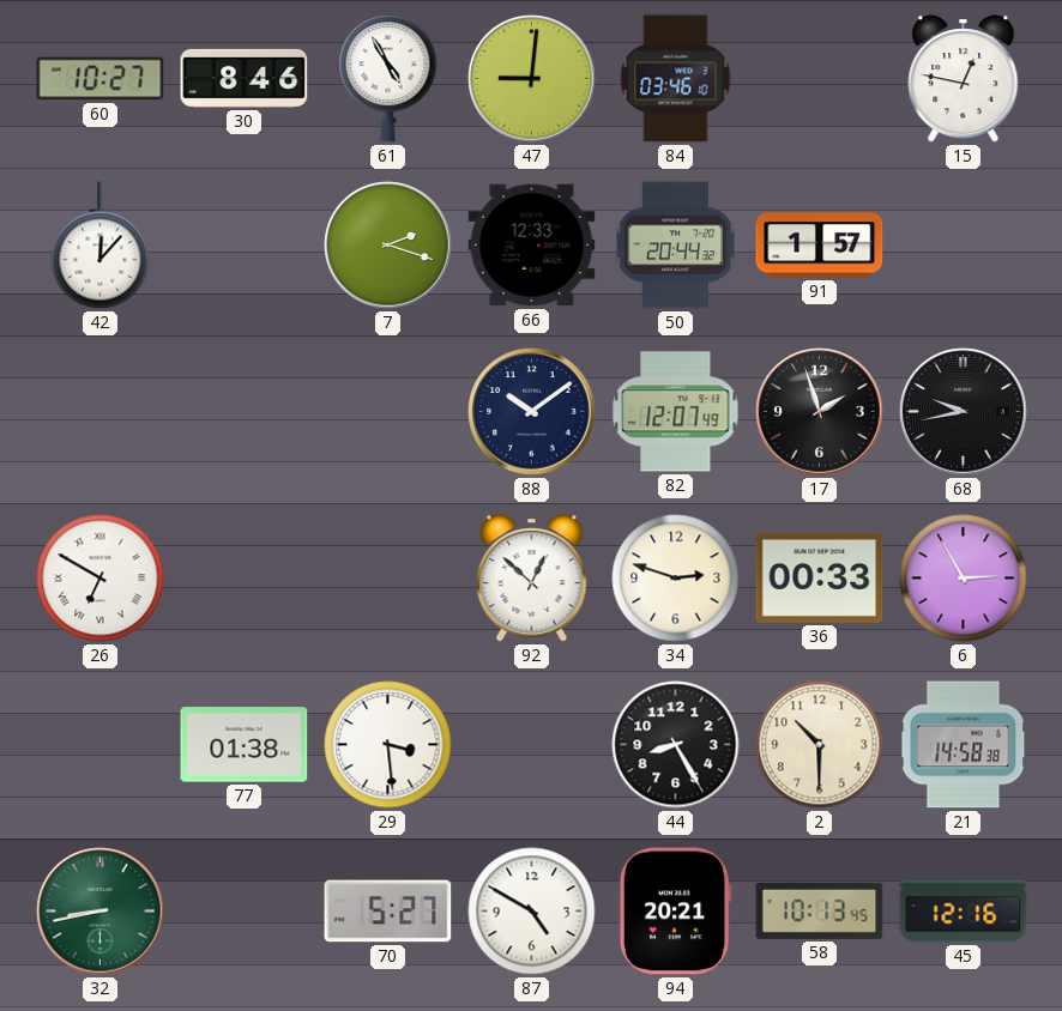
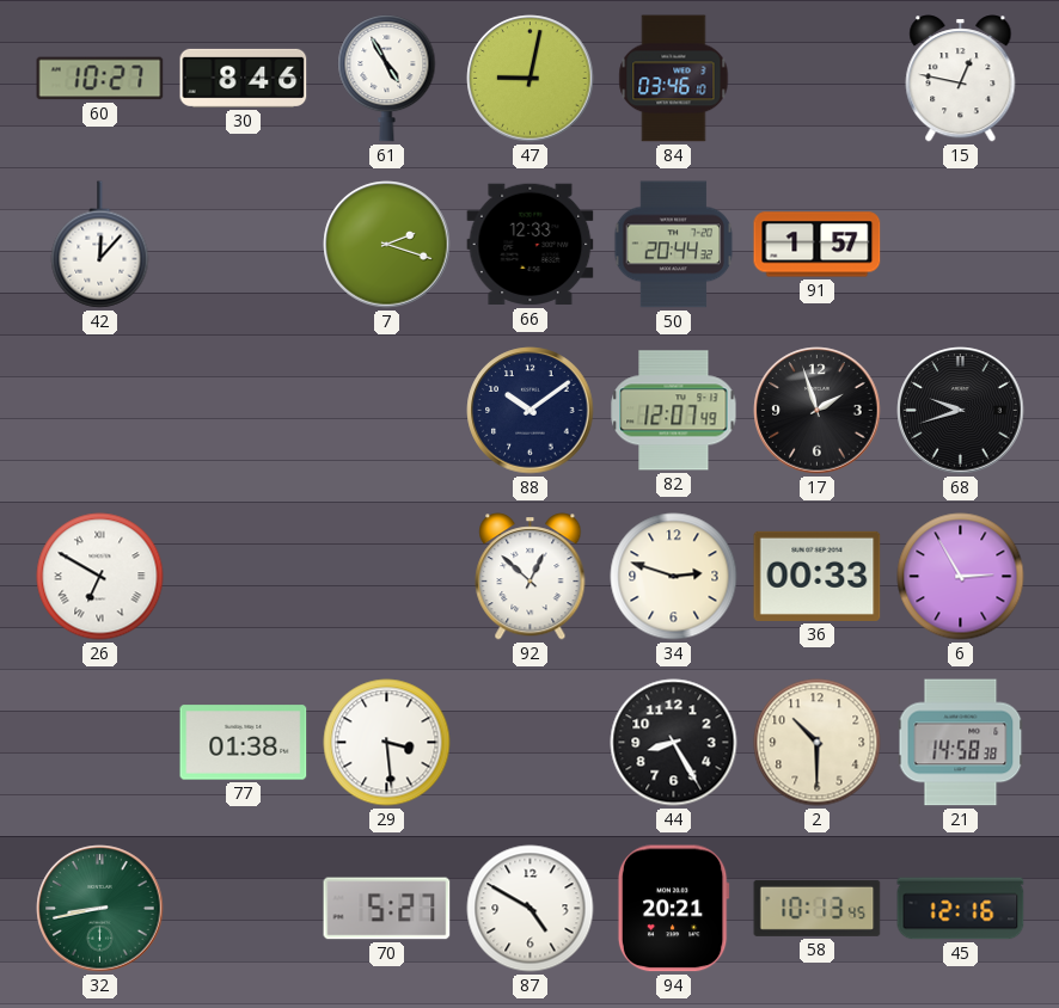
47: 9:01 -> 9:02 (531, 79)
68: 9:43 -> 9:42 (961, 411)
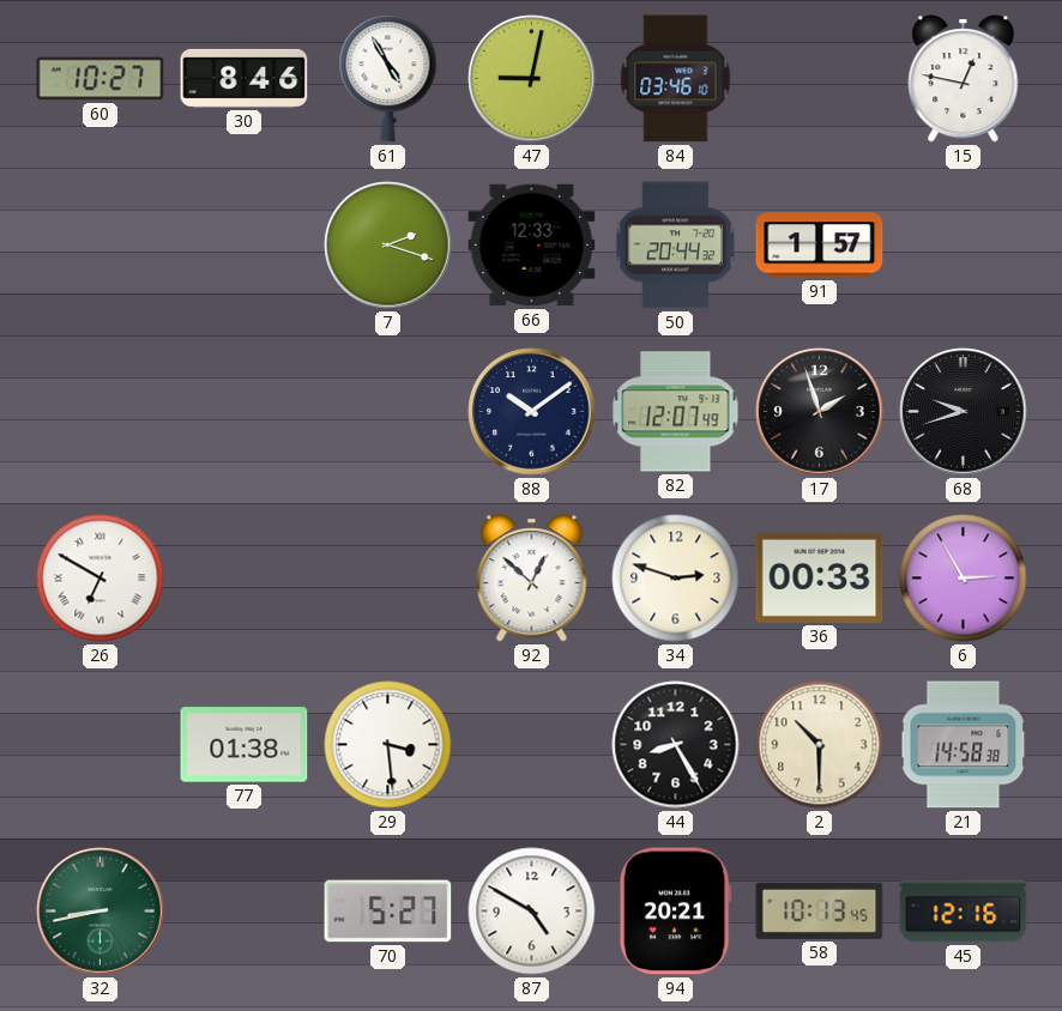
42: 12:07 -> none (100, 245)
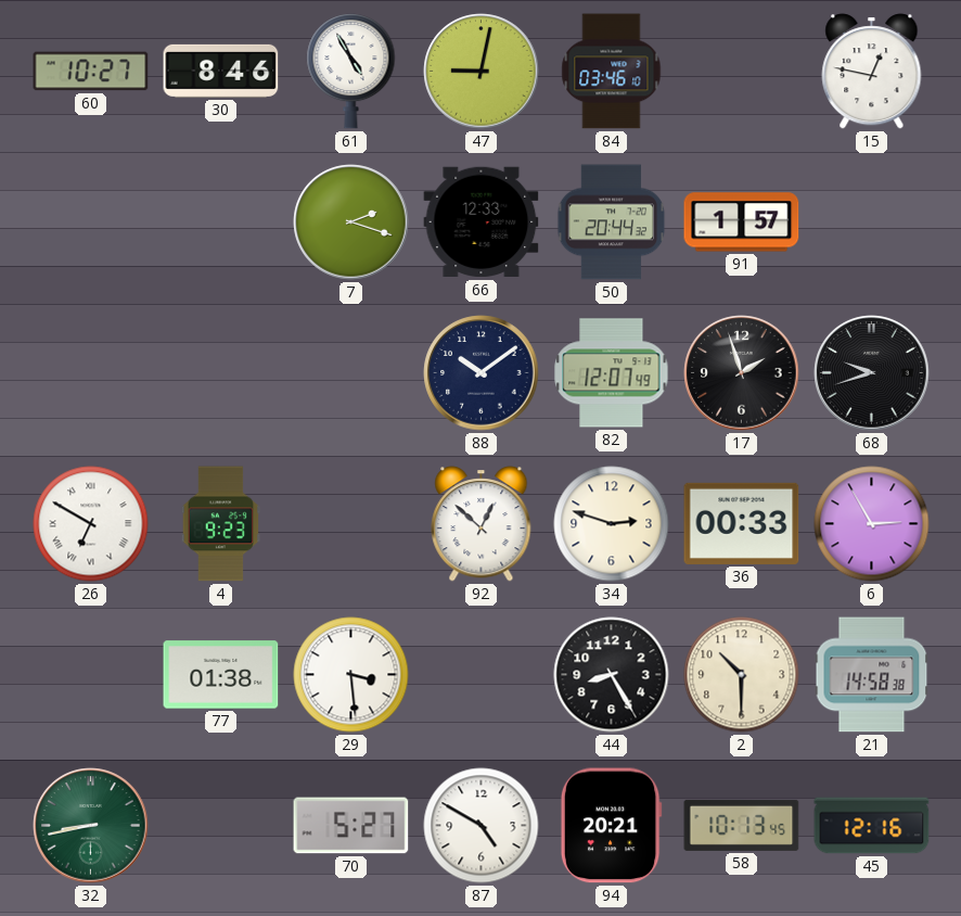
4: none -> 9:23 (221, 524)
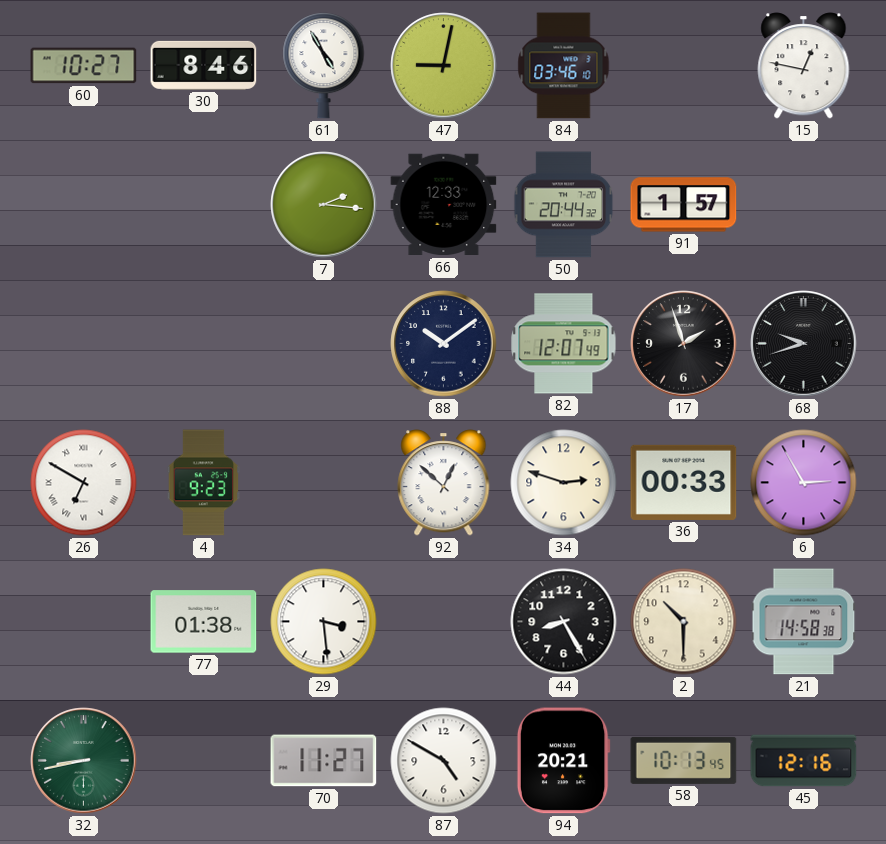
7: 2:18 -> 2:16 (324, 205)
70: 5:27 -> 11:27 (324, 761)
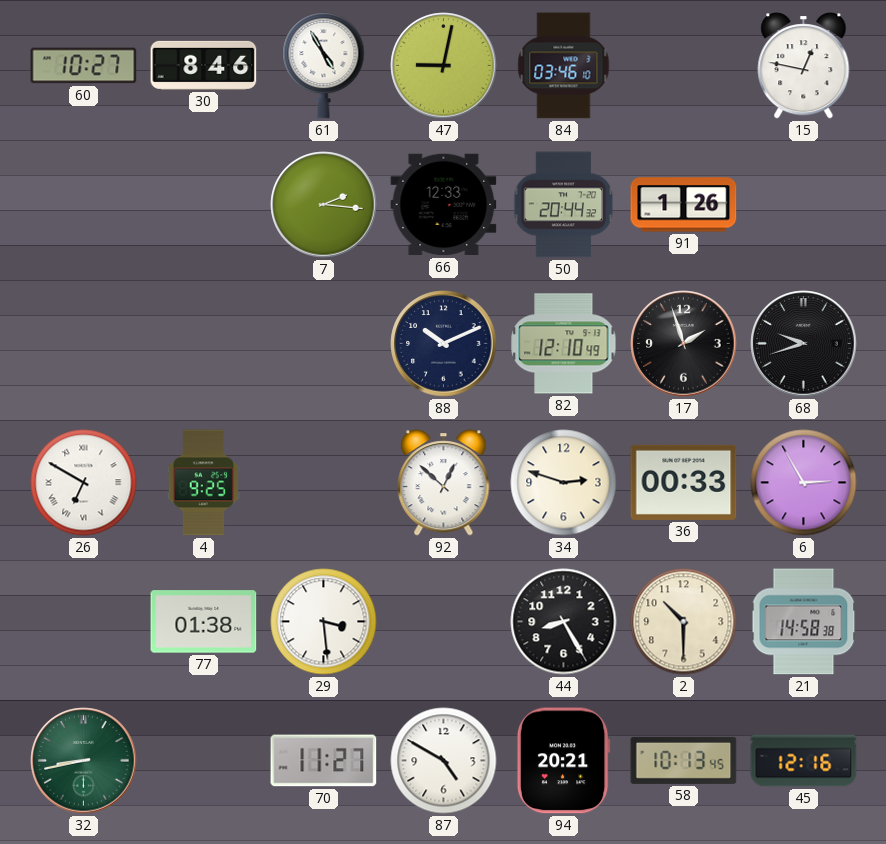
91: 1:57 -> 1:26 (684, 205)
88: 10:09 -> 10:11 (444, 344)
82: 12:07 -> 12:10 (564, 344)
4: 9:23 -> 9:25 (204, 483)
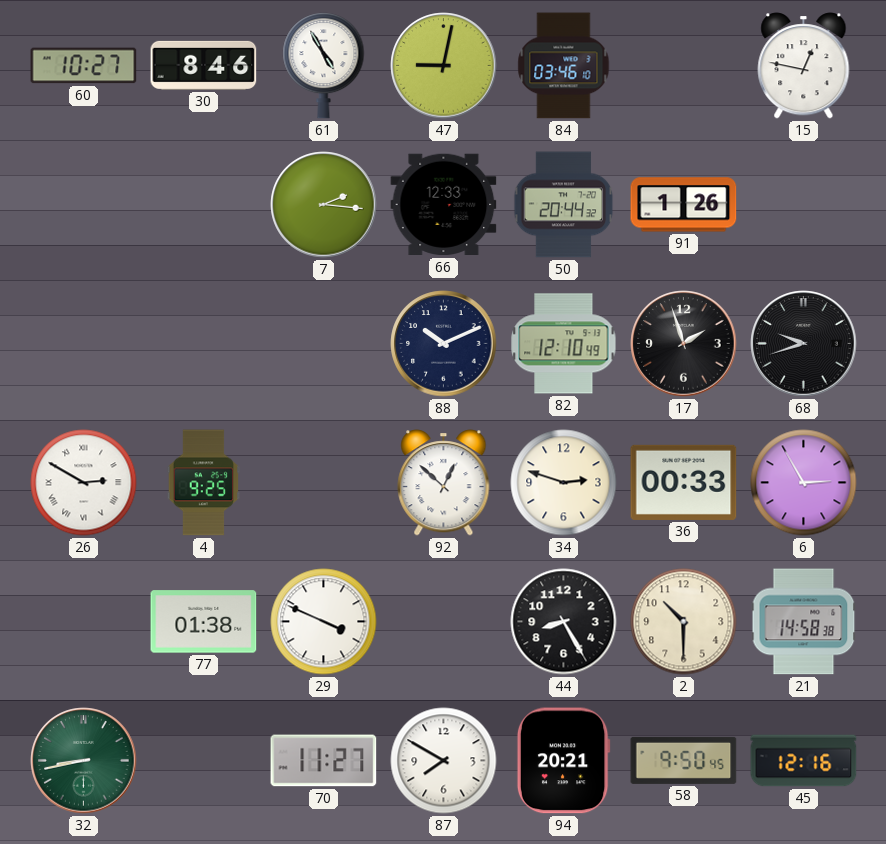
26: 6:50 -> 2:50 (84, 483)
29: 3:29 -> 3:49 (324, 622)
87: 4:50 -> 7:50 (444, 761)
58: 10:13 -> 9:50 (684, 760)
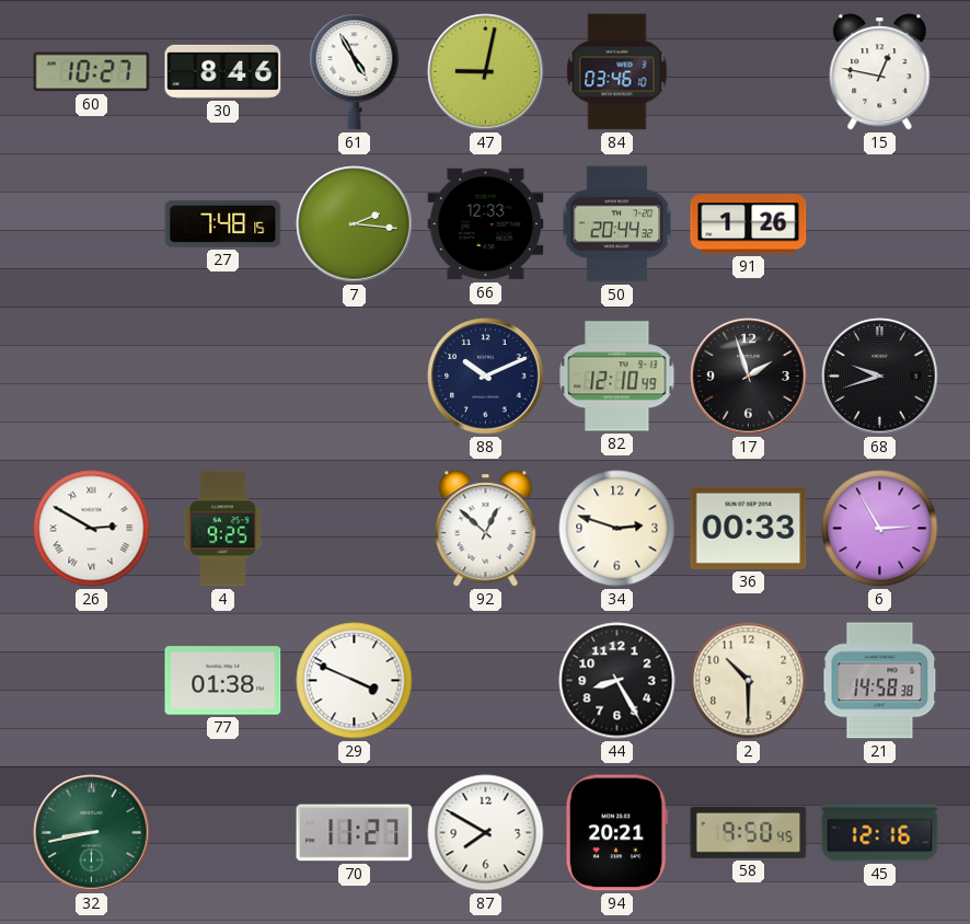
27: none -> 7:48 (223, 223)
